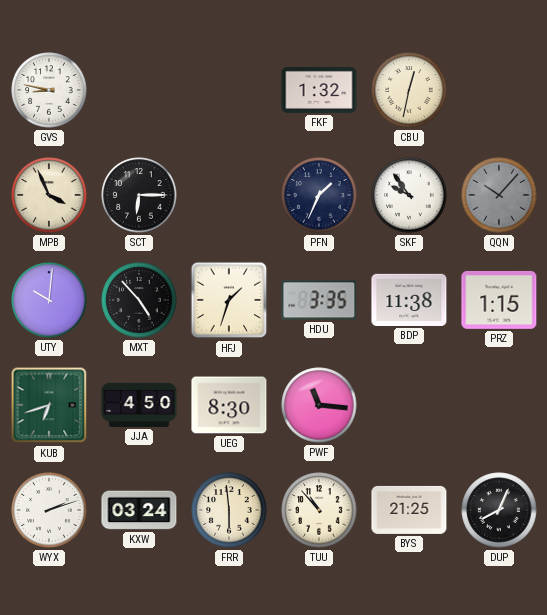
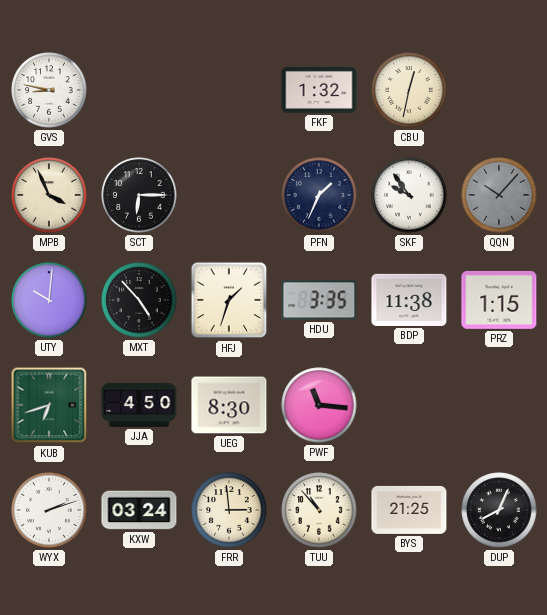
FRR: 5:59 -> 2:59 (229, 510)
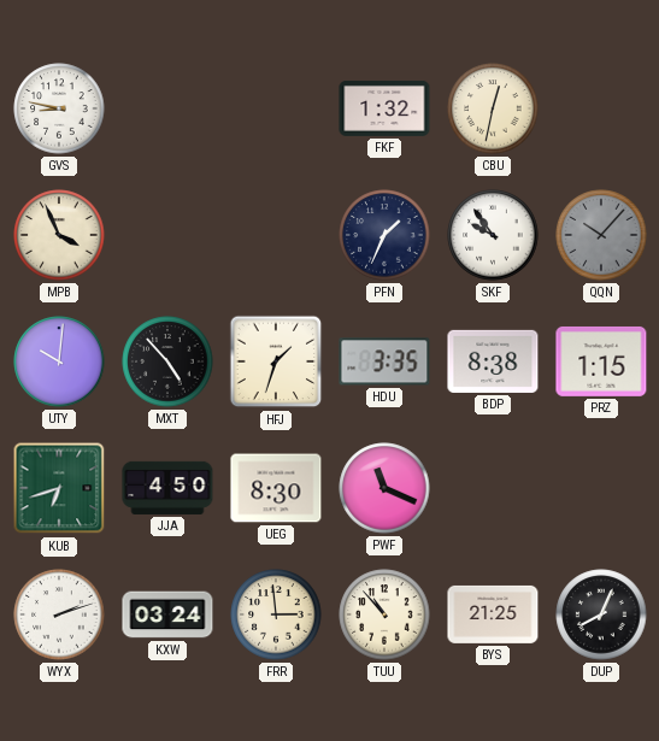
SCT: 6:15 -> none (139, 195)
BDP: 11:38 -> 8:38 (493, 361)
PWF: 11:16 -> 11:19 (384, 488)
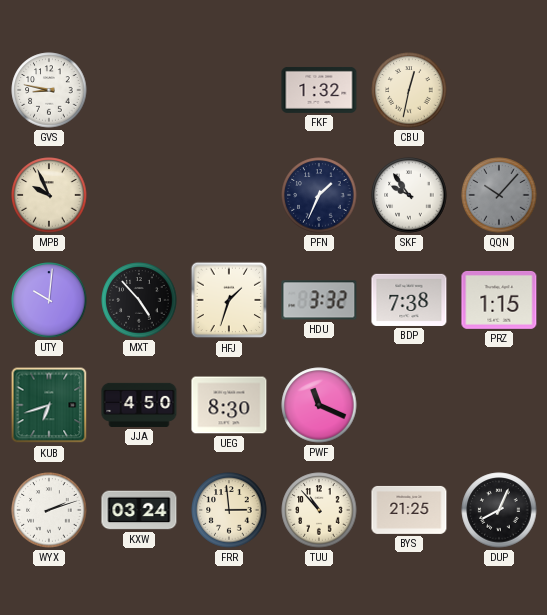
MPB: 3:56 -> 9:56 (49, 195)
HDU: 3:35 -> 3:32 (319, 300)
BDP: 8:38 -> 7:38 (409, 300)
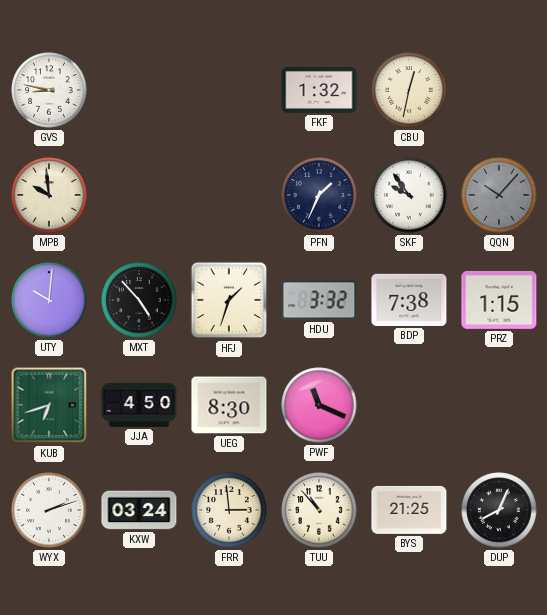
MPB: 9:56 -> 9:59 (49, 195)
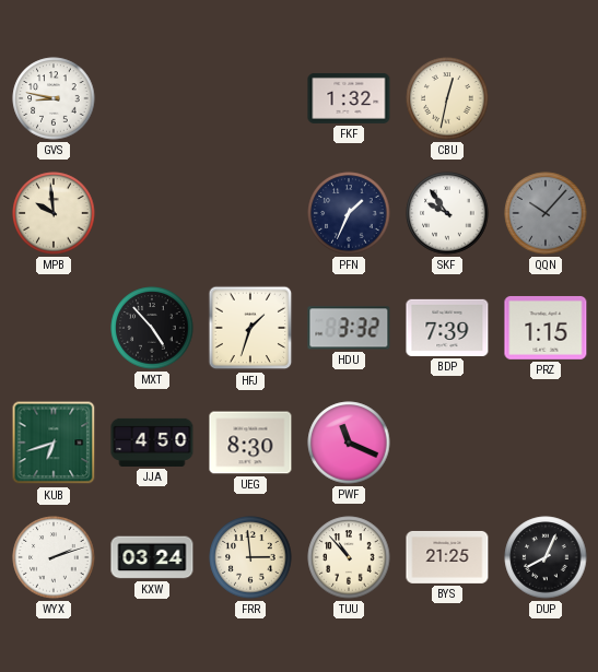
UTY: 10:01 -> none (49, 300)
BDP: 7:38 -> 7:39 (447, 328)
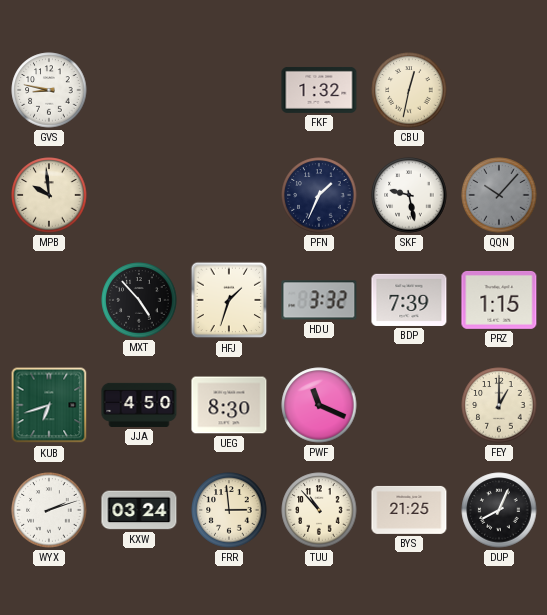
SKF: 9:54 -> 9:28 (409, 195)
FEY: none -> 1:00 (499, 405)
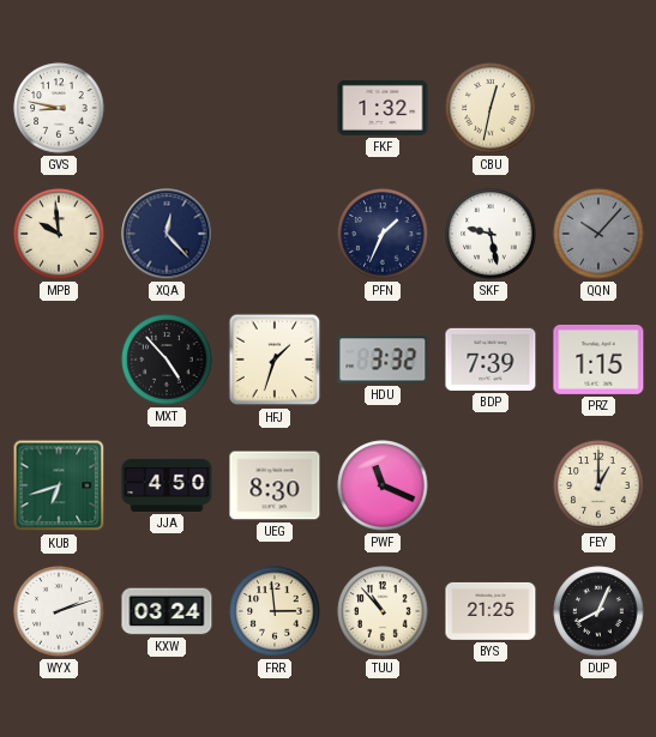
XQA: none -> 12:23 (167, 234)
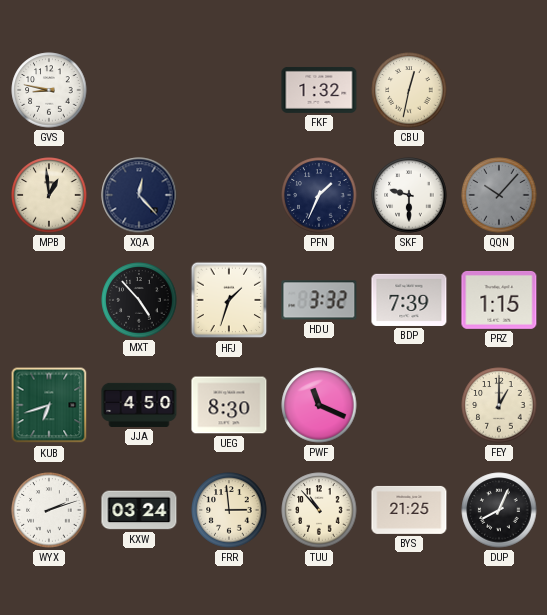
MPB: 9:59 -> 12:59 (49, 195)
SKF: 9:28 -> 9:30 (409, 195)
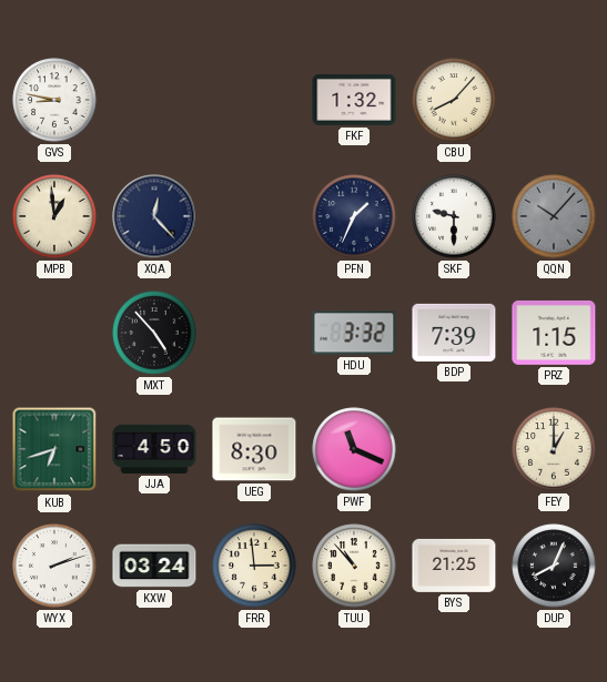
CBU: 12:32 -> 8:07 (454, 100)
HFJ: 1:33 -> none (229, 300)
